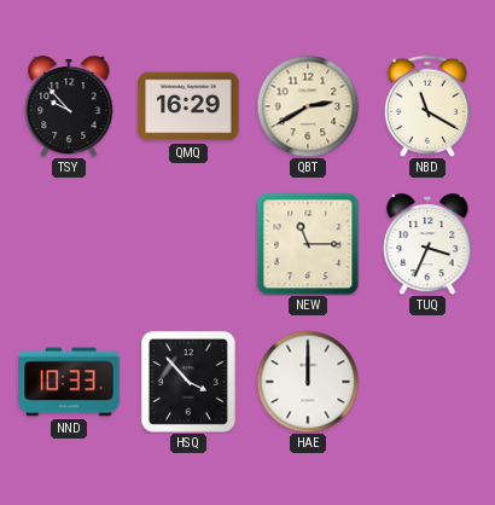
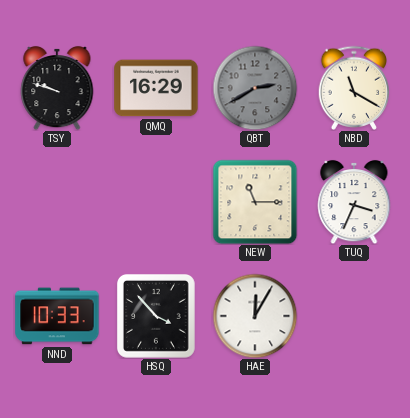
TSY: 9:53 -> 9:48 (57, 88)
QBT dial: cream -> grey (255, 88)
HAE: 12:00 -> 12:05 (255, 316)
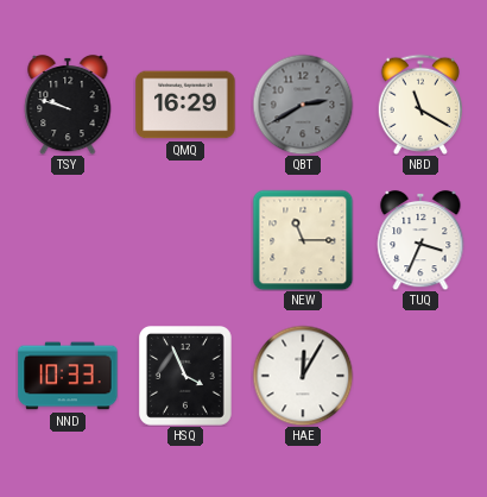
HSQ: 3:53 -> 3:56 (185, 377)
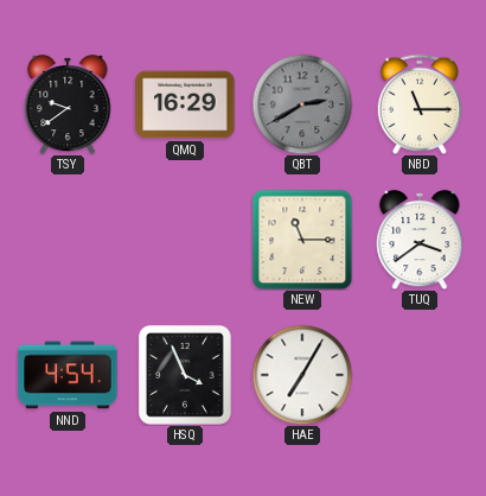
TSY: 9:48 -> 9:39 (68, 104)
NBD: 11:20 -> 11:15 (420, 104)
TUQ: 3:34 -> 3:39 (420, 240)
NND: 10:33 -> 4:54 (68, 375)
HAE: 12:05 -> 7:05 (302, 375)
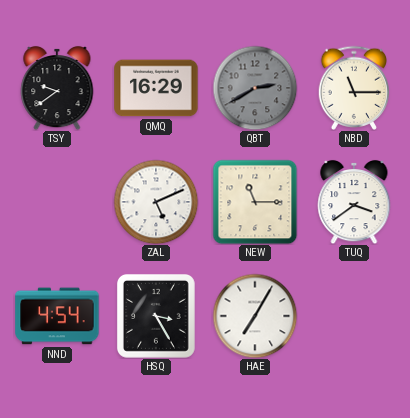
ZAL: none -> 5:11 (156, 202)
HSQ: 3:56 -> 3:25 (156, 317)
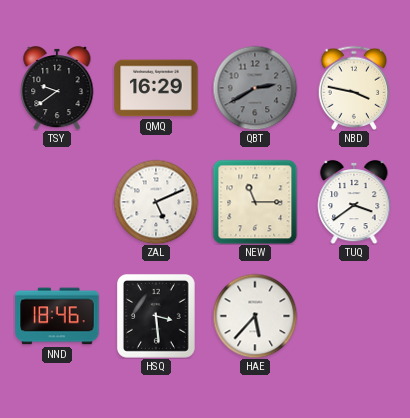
NBD: 11:15 -> 3:47 (354, 88)
NND: 4:54 -> 18:46 (57, 316)
HSQ: 3:25 -> 3:29 (156, 317)
HAE: 7:05 -> 5:37 (255, 316)
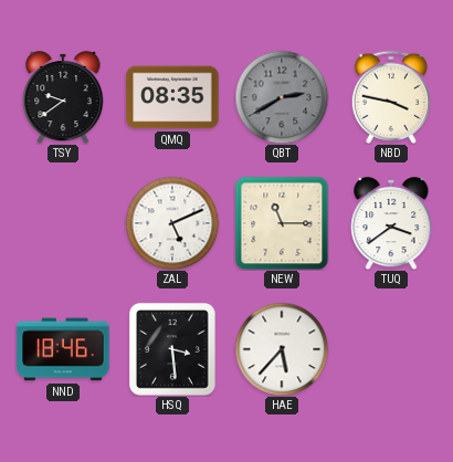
QMQ: 16:29 -> 08:35 (172, 97)
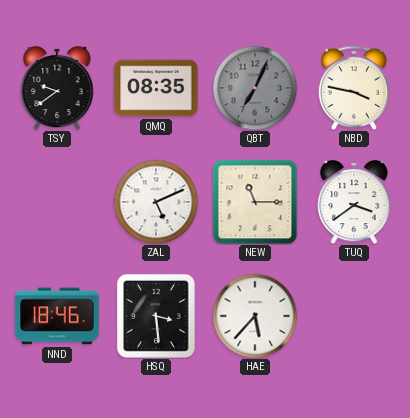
QBT: 2:40 -> 7:04 (255, 88)
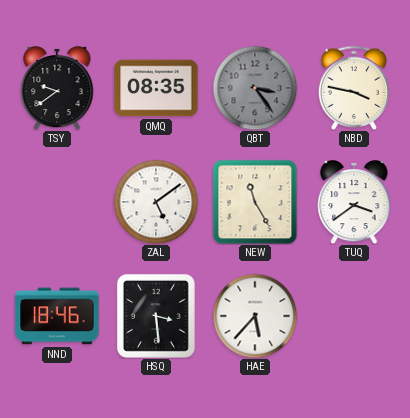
QBT: 7:04 -> 3:24 (255, 88)
ZAL: 5:11 -> 5:09 (156, 202)
NEW: 11:15 -> 11:25 (255, 202)
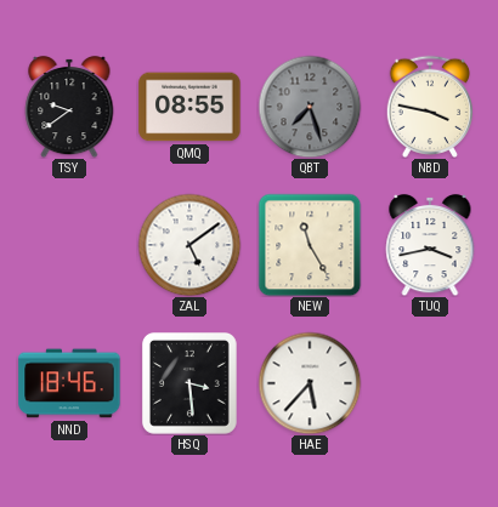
QMQ: 08:35 -> 08:55 (189, 107)
QBT: 3:24 -> 7:27 (310, 107)
TUQ: 3:39 -> 3:43 (430, 245)
